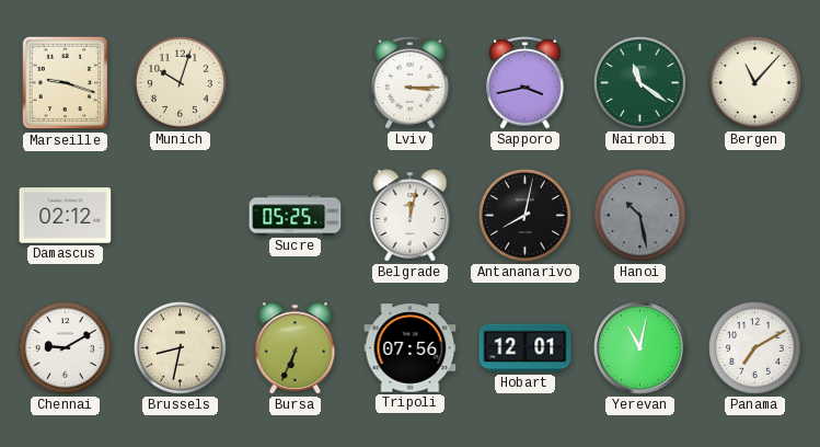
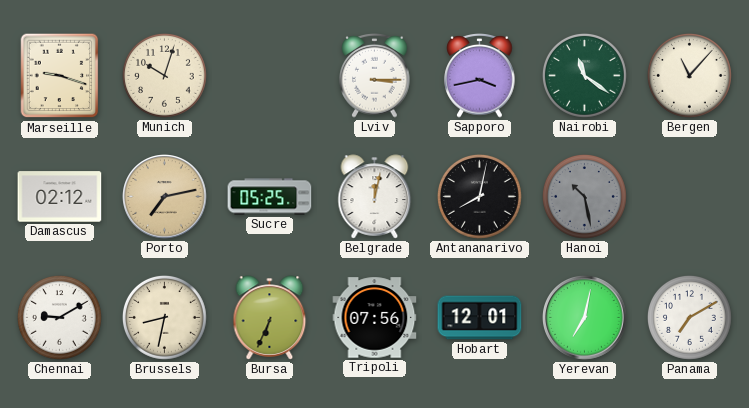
Porto: none -> 7:13 (165, 197)
Yerevan: 11:02 -> 7:02 (585, 318)
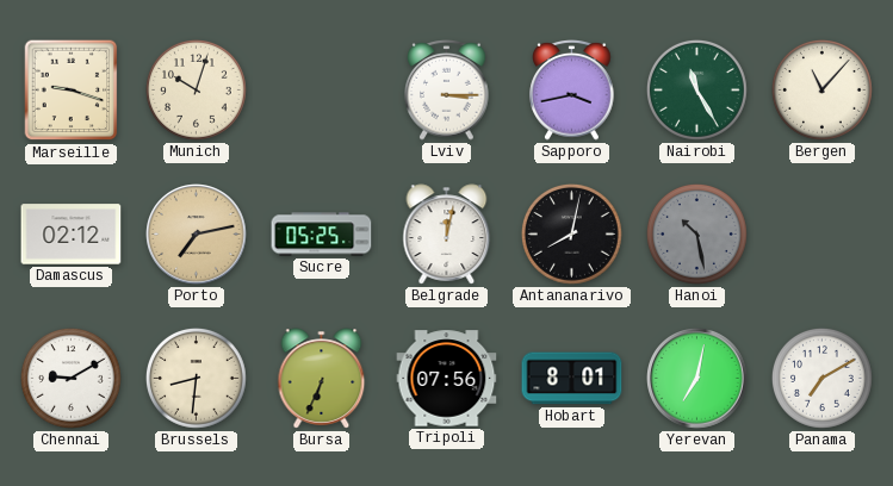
Nairobi: 11:21 -> 11:25 (697, 91)
Brussels: 8:32 -> 8:31 (197, 379)
Hobart: 12:01 -> 8:01 (572, 379)
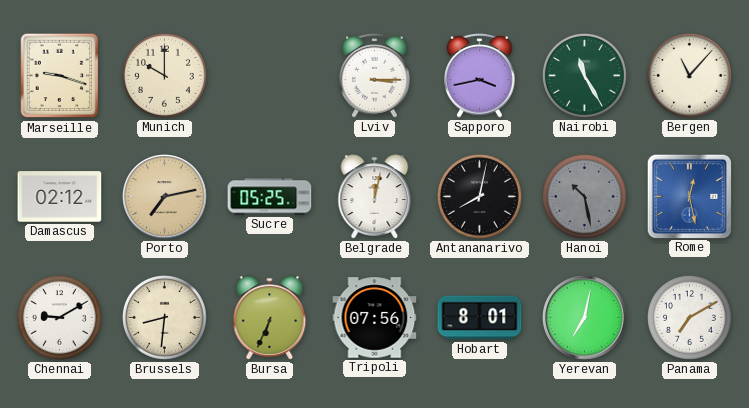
Munich: 10:03 -> 10:00 (165, 76)
Rome: none -> 12:28 (689, 196)
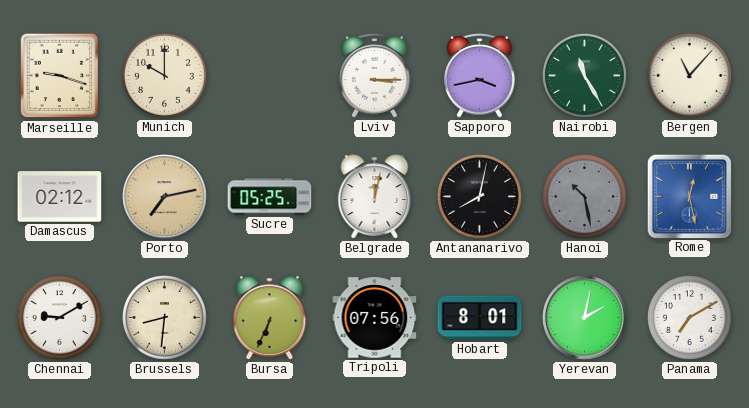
Yerevan: 7:02 -> 2:02 (585, 318)
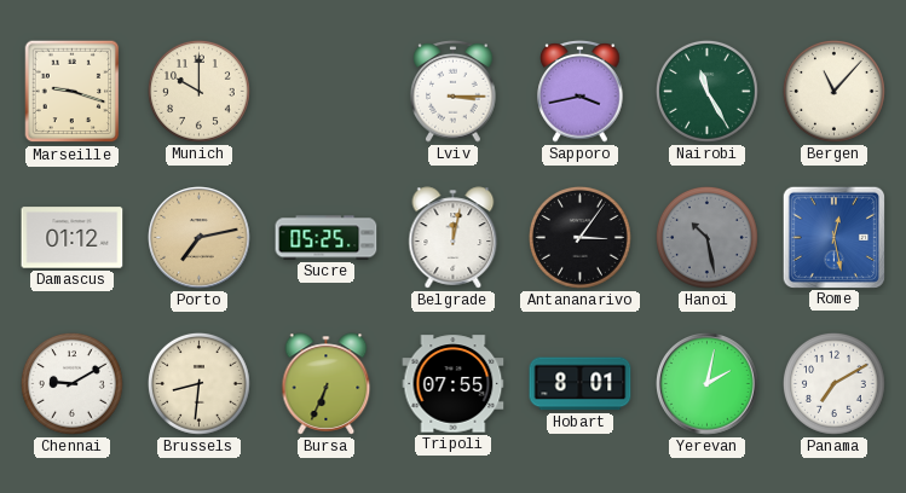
Damascus: 02:12 -> 01:12 (73, 238)
Antananarivo: 8:02 -> 3:06 (581, 238)
Tripoli: 07:56 -> 07:55 (454, 384)
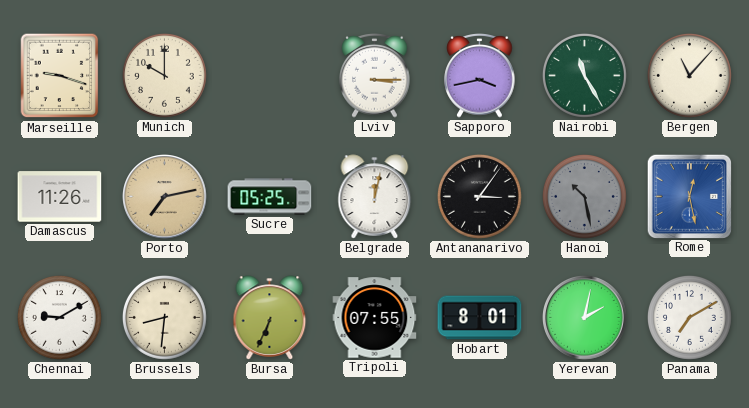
Damascus: 01:12 -> 11:26 (60, 197)
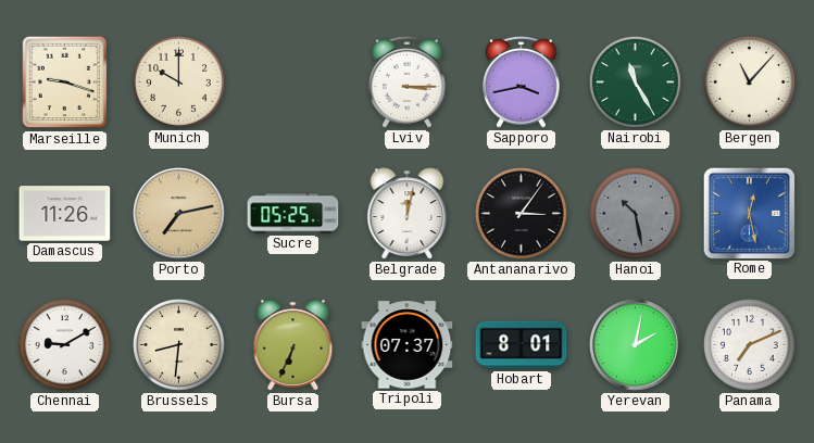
Tripoli: 07:55 -> 07:37 (408, 345)
Panama: 7:10 -> 7:11 (750, 345)
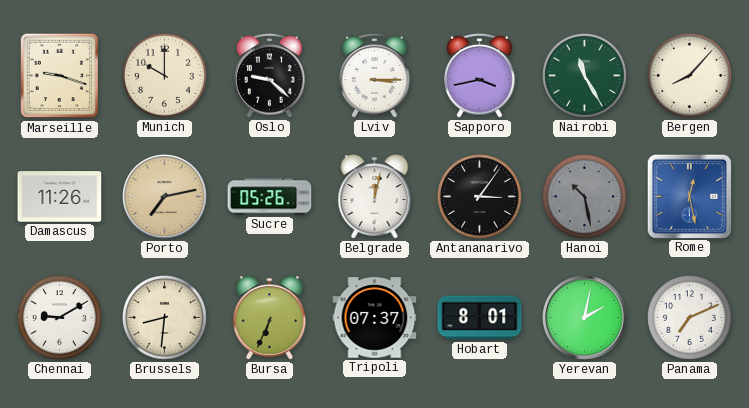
Oslo: none -> 9:22 (270, 76)
Bergen: 11:07 -> 8:07 (690, 76)
Sucre: 05:25 -> 05:26 (270, 197)
